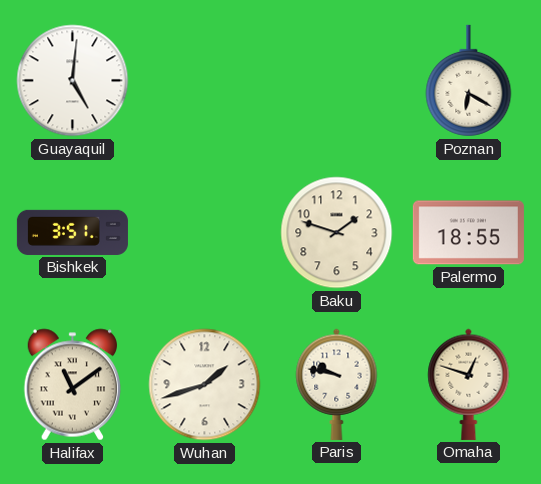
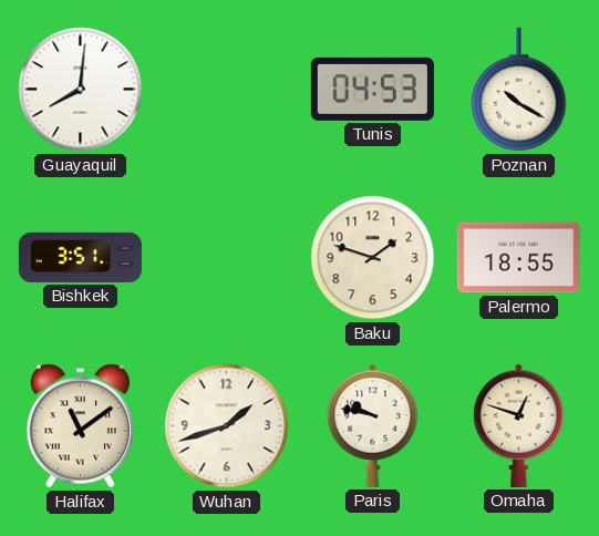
Guayaquil: 5:01 -> 8:01 (81, 90)
Tunis: none -> 04:53 (372, 89)
Poznan: 6:20 -> 10:20 (519, 90)
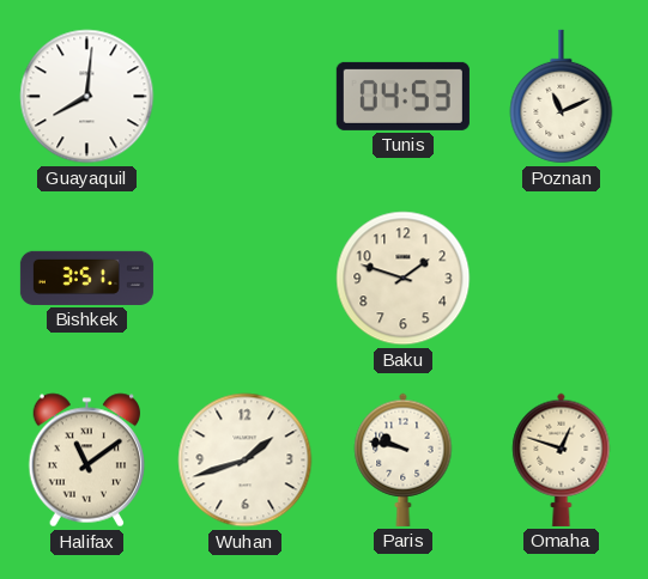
Poznan: 10:20 -> 11:11 (562, 97)
Palermo: 18:55 -> none (518, 258)
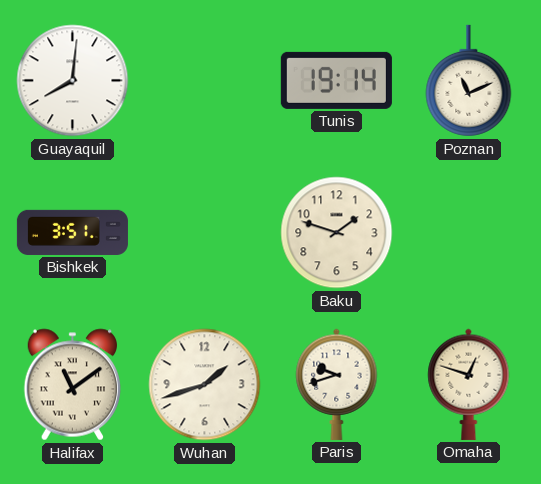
Tunis: 04:53 -> 19:14 (336, 80)
Paris: 9:47 -> 9:42 (337, 384)
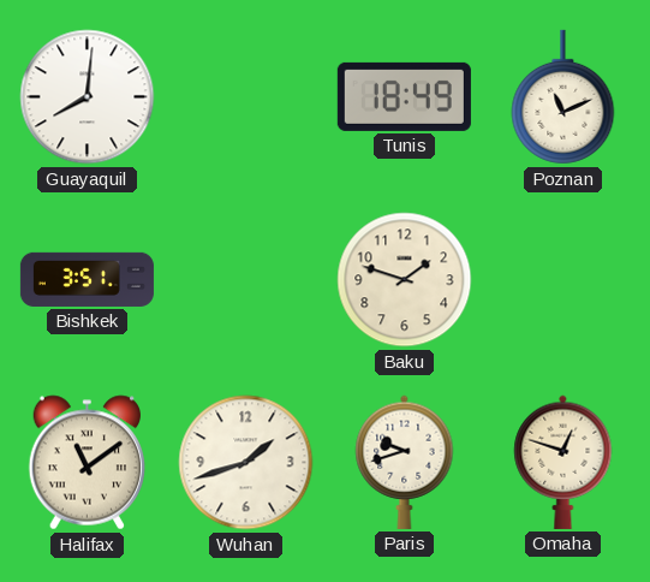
Tunis: 19:14 -> 18:49 (404, 96)
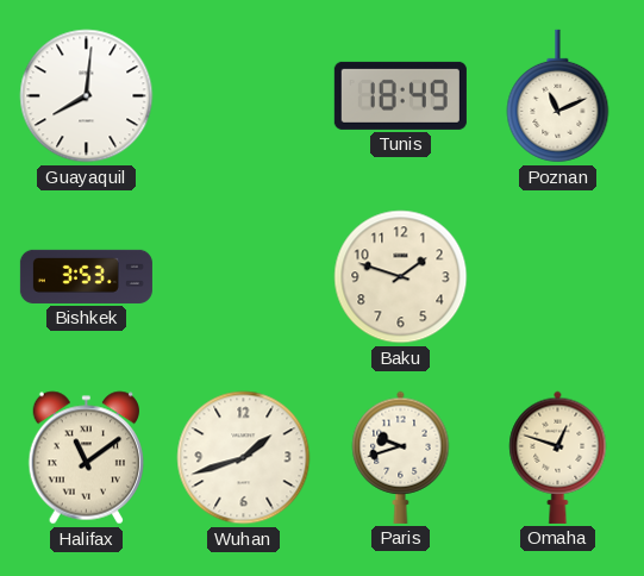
Bishkek: 3:51 -> 3:53 (86, 276)
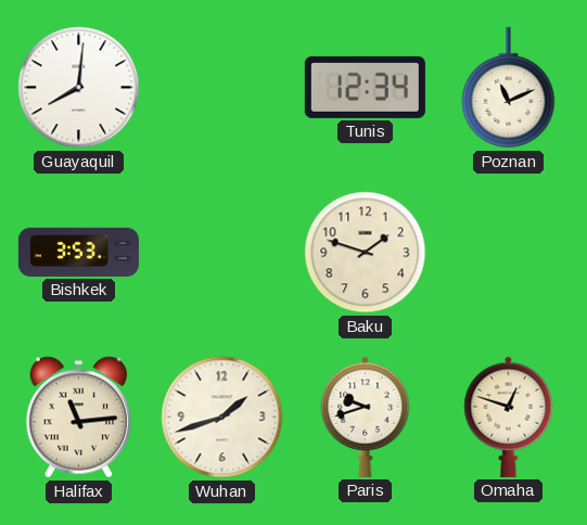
Tunis: 18:49 -> 12:34 (365, 87)
Halifax: 11:09 -> 11:14 (79, 418)
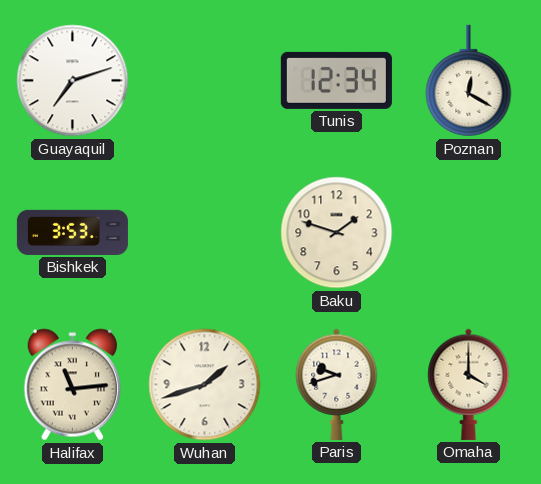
Guayaquil: 8:01 -> 7:12 (73, 81)
Poznan: 11:11 -> 12:20 (469, 81)
Omaha: 12:48 -> 4:00 (469, 384)
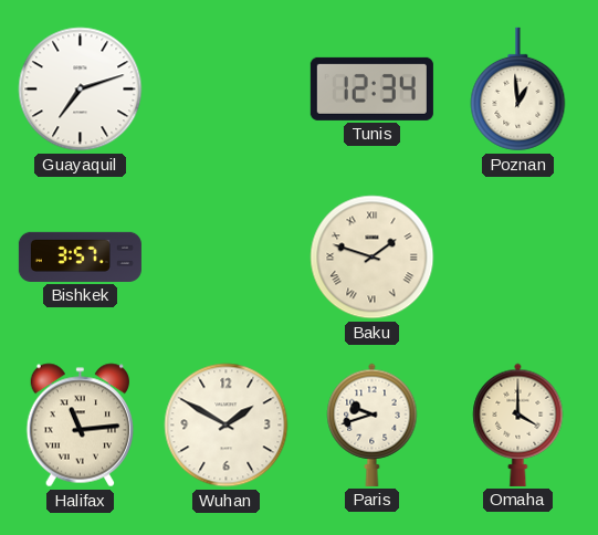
Poznan: 12:20 -> 12:59 (518, 90)
Bishkek: 3:53 -> 3:57 (80, 256)
Baku numerals: Arabic -> Roman (373, 258)
Wuhan: 1:42 -> 1:50 (227, 426)
